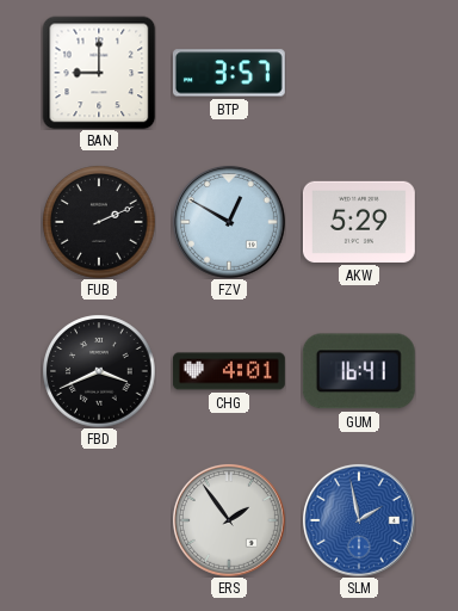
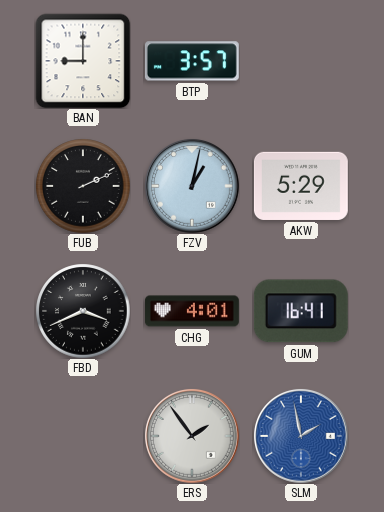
FZV: 12:50 -> 1:02 (192, 186)
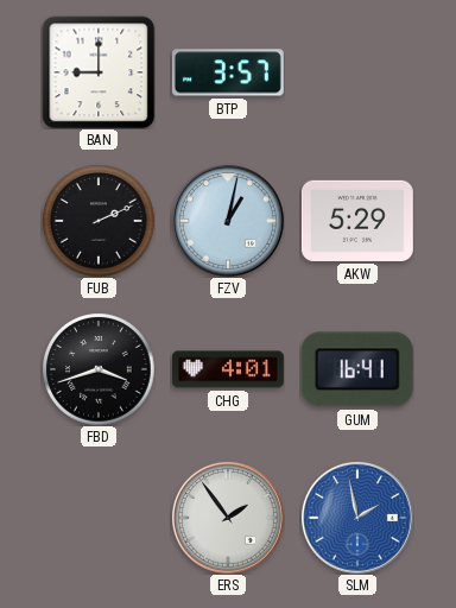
FBD: 3:41 -> 3:42 (99, 369)
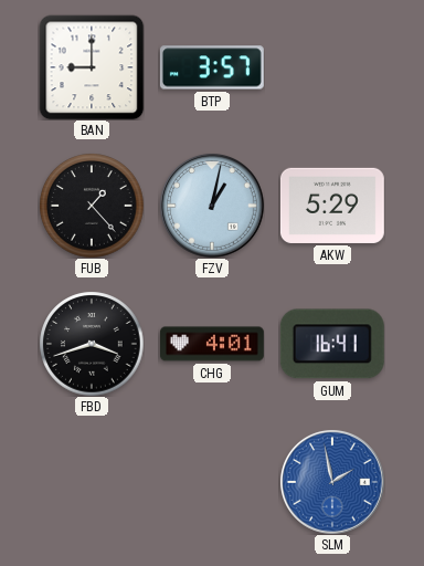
FUB: 2:11 -> 1:23 (92, 206)
ERS: 1:54 -> none (228, 518)
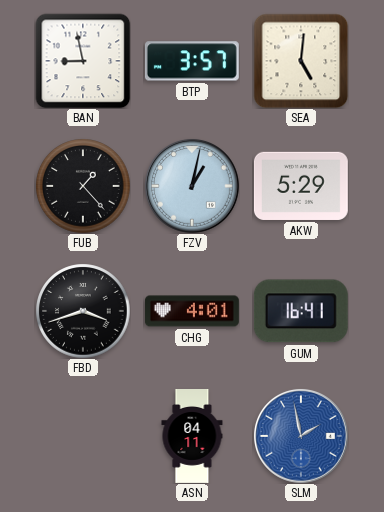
BAN: 9:00 -> 8:58 (83, 61)
SEA: none -> 5:01 (301, 61)
ASN: none -> 04:11 (192, 437)
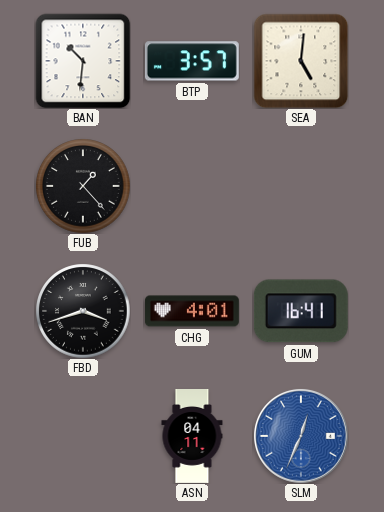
BAN: 8:58 -> 10:31 (83, 61)
FZV: 1:02 -> none (192, 186)
AKW: 5:29 -> none (301, 186)
SLM: 1:58 -> 12:34 (301, 436)
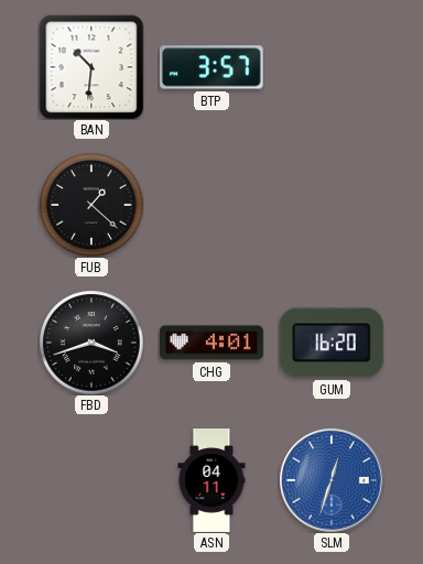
SEA: 5:01 -> none (301, 61)
FUB: 1:23 -> 1:22 (91, 205)
GUM: 16:41 -> 16:20 (332, 343)
SLM: 12:34 -> 12:33 (332, 480)
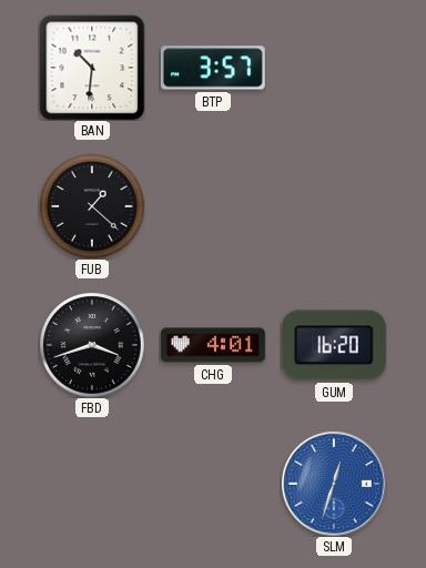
ASN: 04:11 -> none (211, 481)
